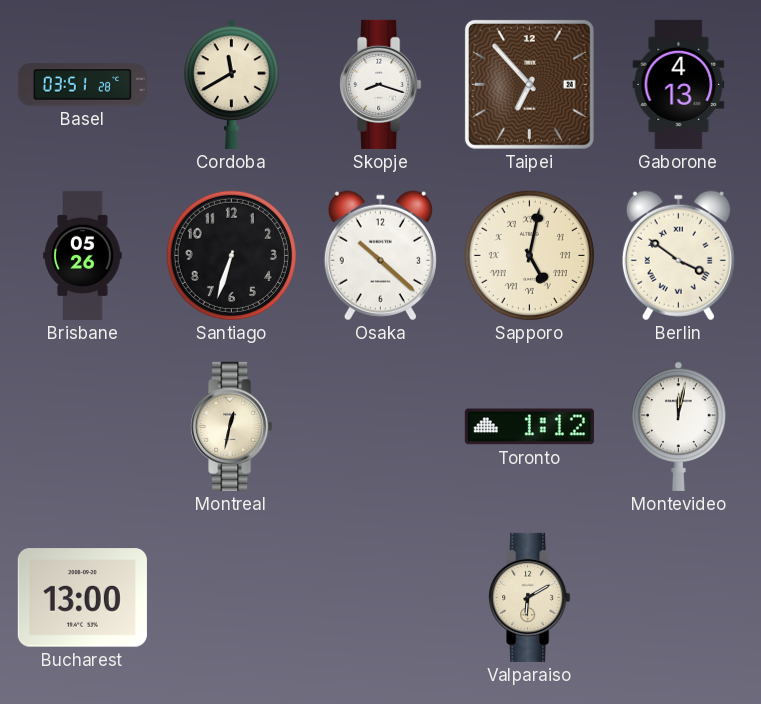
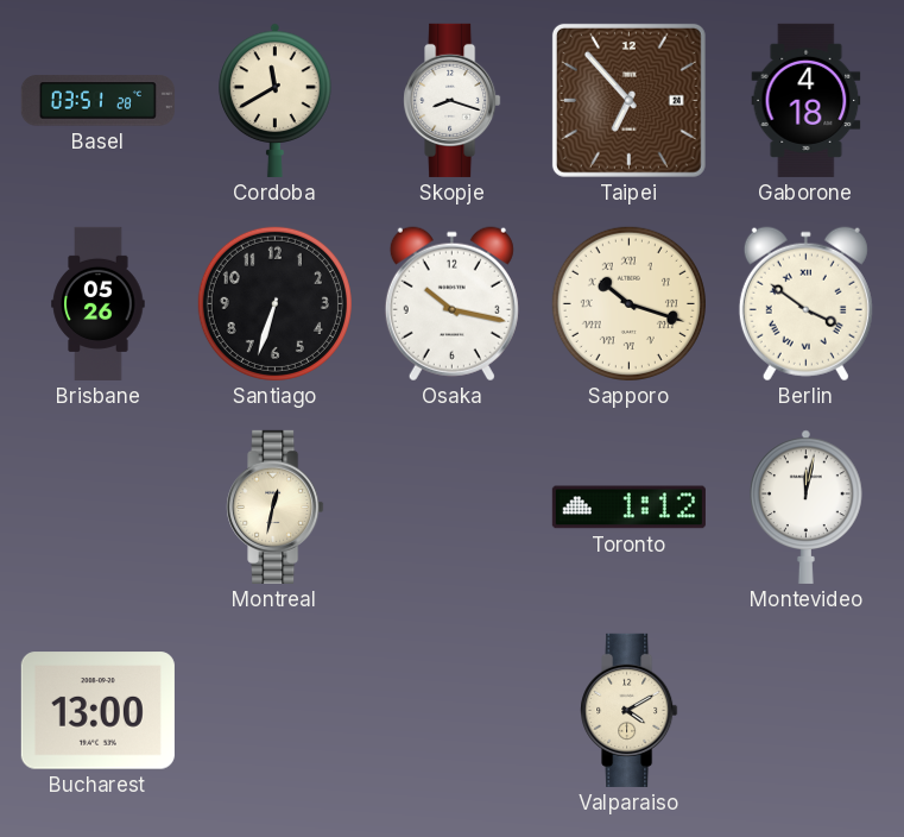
Gaborone: 4:13 -> 4:18 (807, 100)
Osaka: 10:22 -> 10:17 (451, 304)
Sapporo: 5:02 -> 10:18 (628, 303)
Valparaiso: 6:10 -> 4:10 (630, 710)
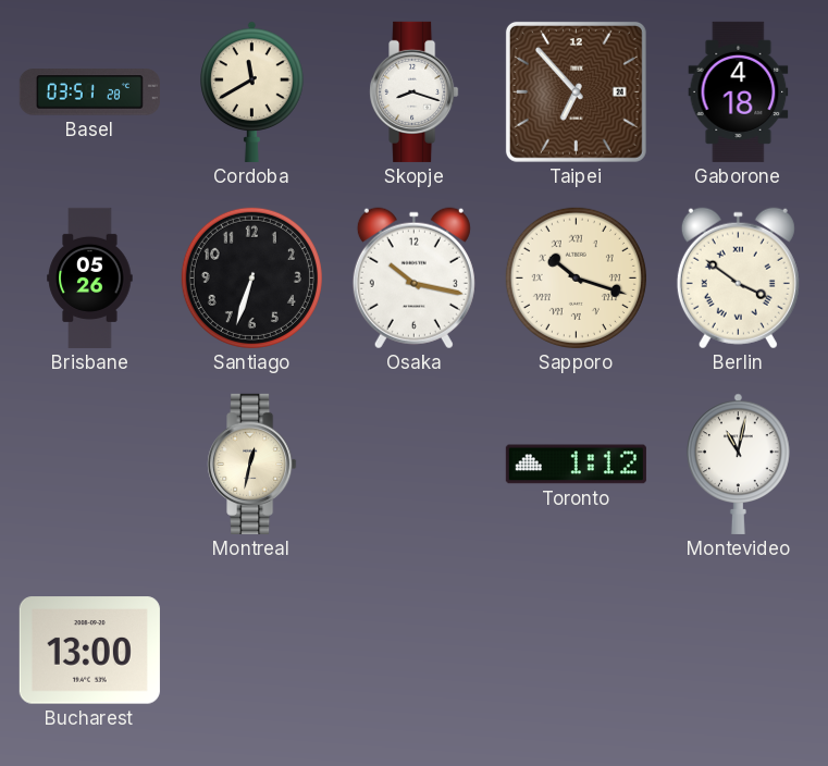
Montevideo: 12:02 -> 11:02 (739, 464)
Valparaiso: 4:10 -> none (630, 710)
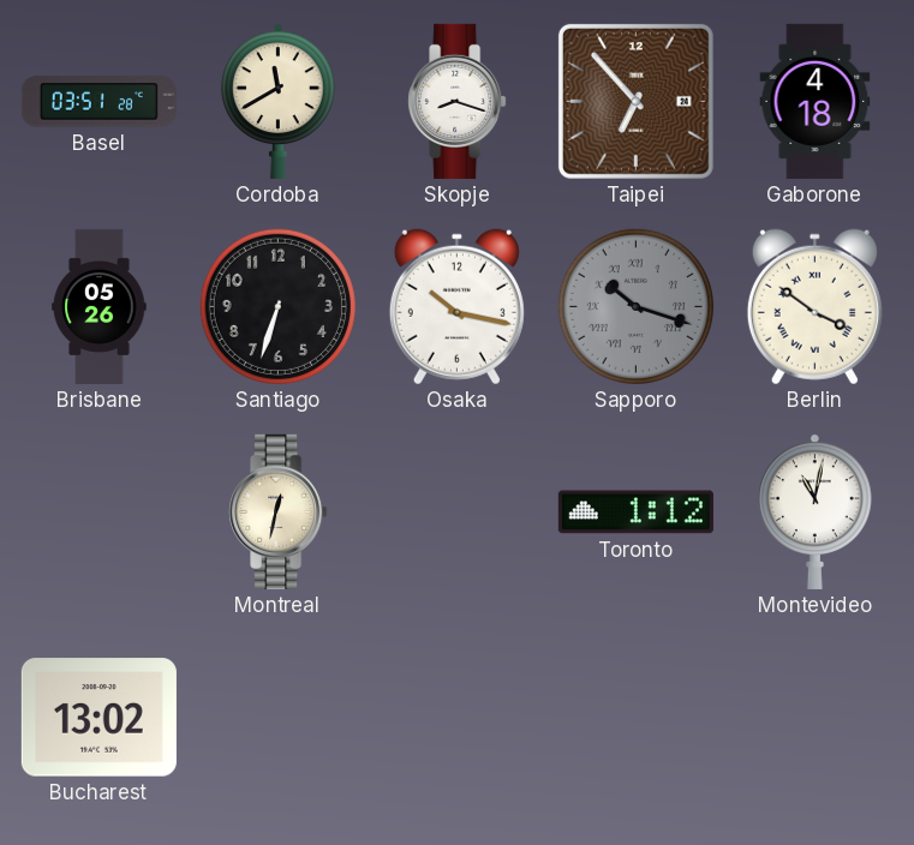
Sapporo dial: cream -> grey (635, 306)
Bucharest: 13:00 -> 13:02 (98, 718)
